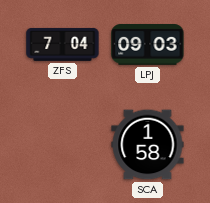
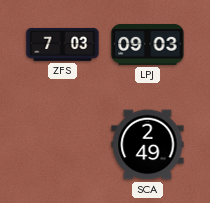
ZFS: 7:04 -> 7:03 (63, 44)
SCA: 1:58 -> 2:49 (148, 145)
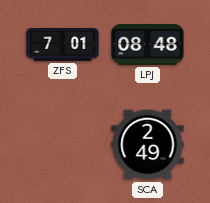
ZFS: 7:03 -> 7:01 (63, 44)
LPJ: 09:03 -> 08:48 (148, 45)
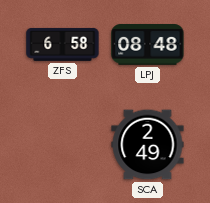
ZFS: 7:01 -> 6:58 (63, 44)
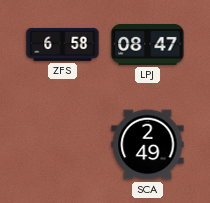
LPJ: 08:48 -> 08:47 (148, 45)
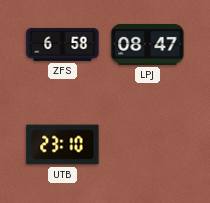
UTB: none -> 23:10 (63, 145)
SCA: 2:49 -> none (148, 145)
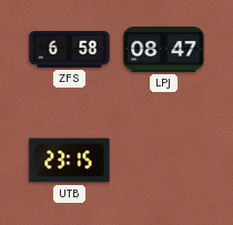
UTB: 23:10 -> 23:15 (70, 161)
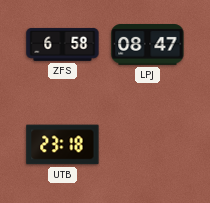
UTB: 23:15 -> 23:18 (63, 145)
